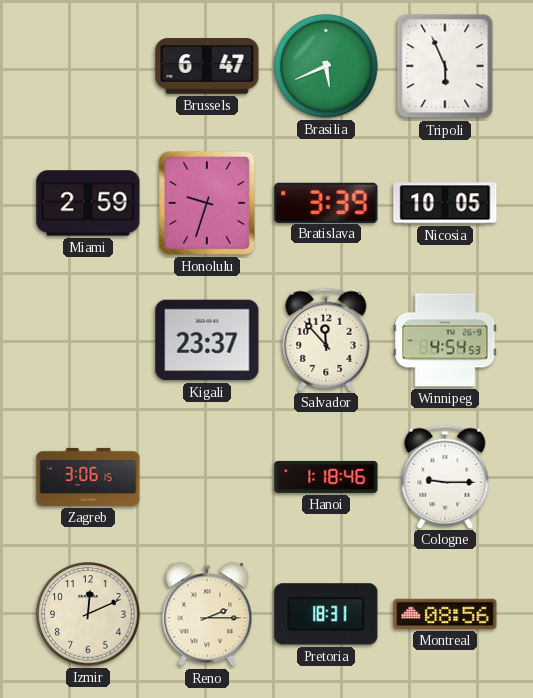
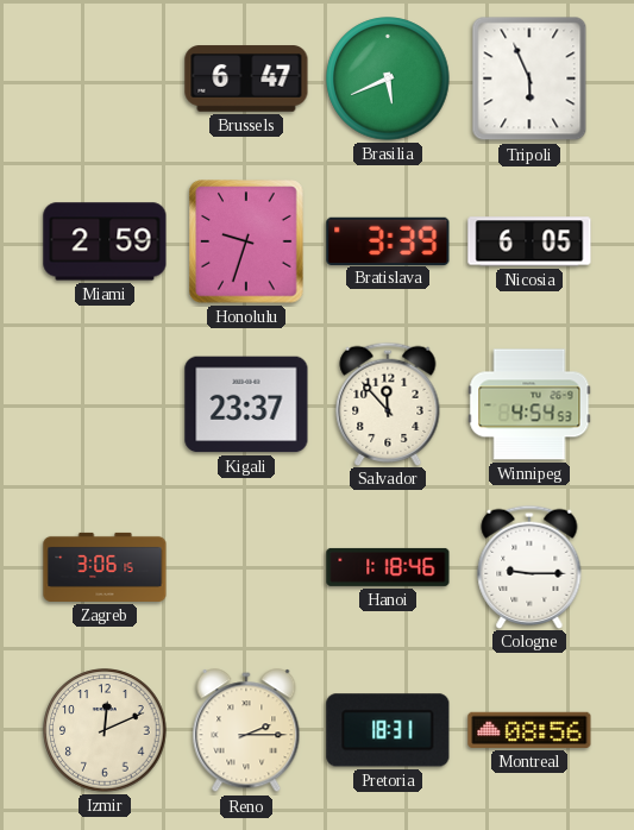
Nicosia: 10:05 -> 6:05 (529, 241)
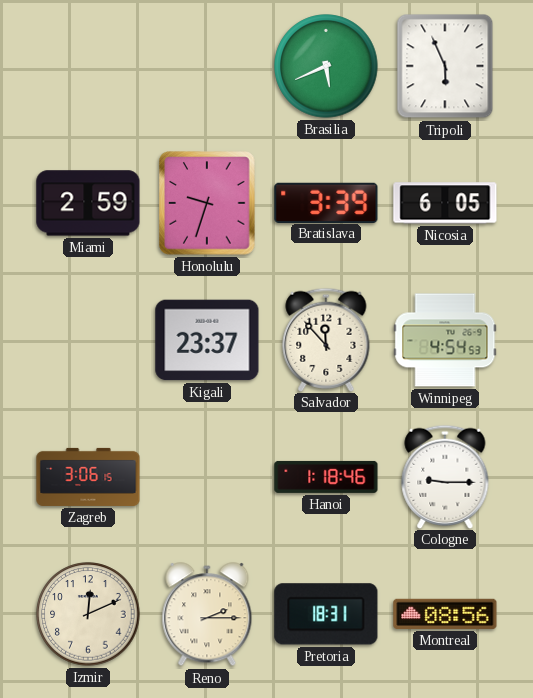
Brussels: 6:47 -> none (246, 78)
